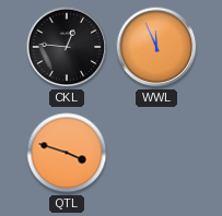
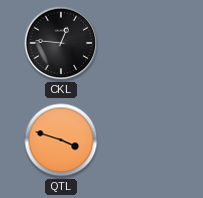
WWL: 11:56 -> none (156, 47)
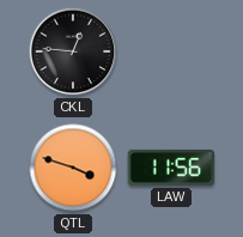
LAW: none -> 11:56 (171, 168)
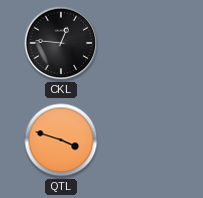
LAW: 11:56 -> none (171, 168)
